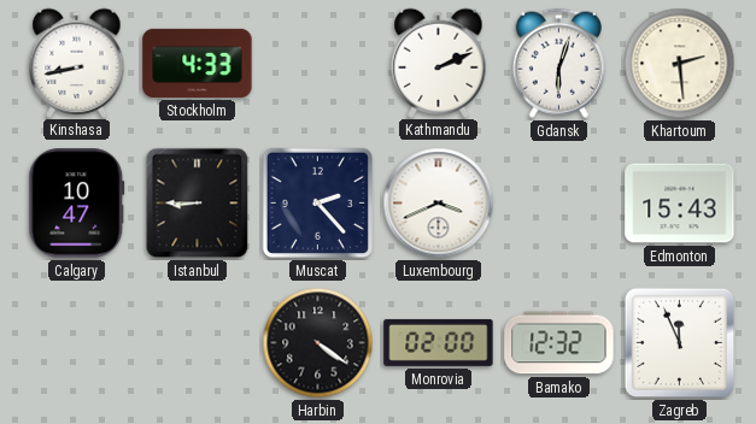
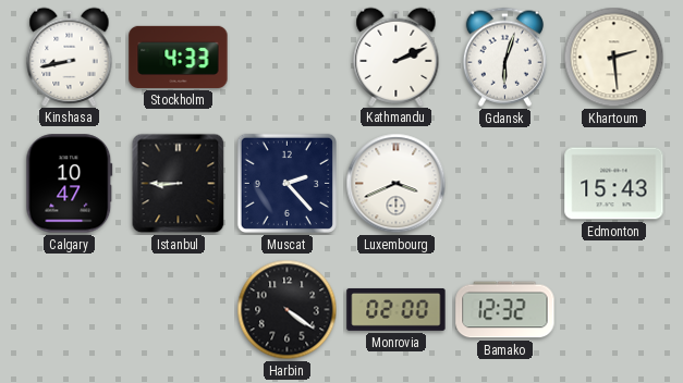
Zagreb: 11:56 -> none (680, 343)
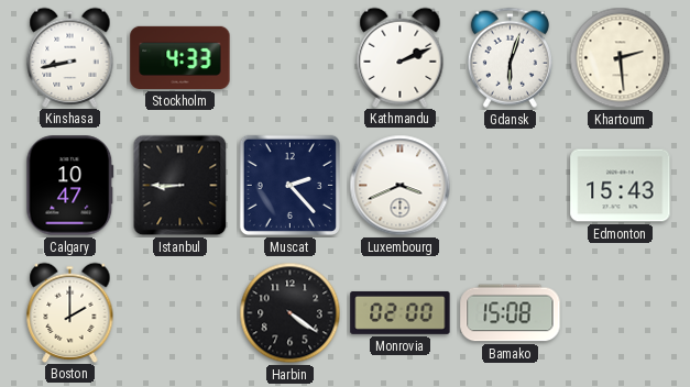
Boston: none -> 2:00 (70, 312)
Bamako: 12:32 -> 15:08 (511, 313)
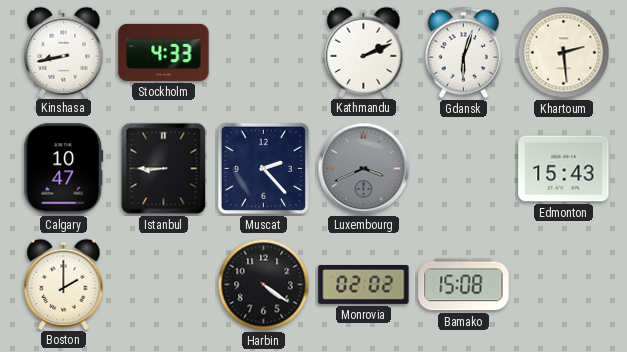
Luxembourg dial: white -> grey (364, 169)
Monrovia: 02:00 -> 02:02 (364, 284)
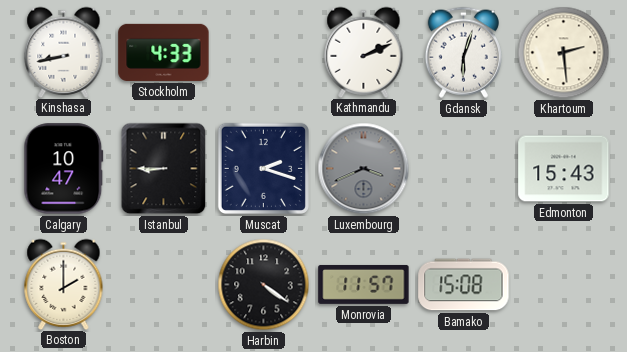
Muscat: 2:23 -> 2:18 (263, 168)
Monrovia: 02:02 -> 11:57 (364, 284)
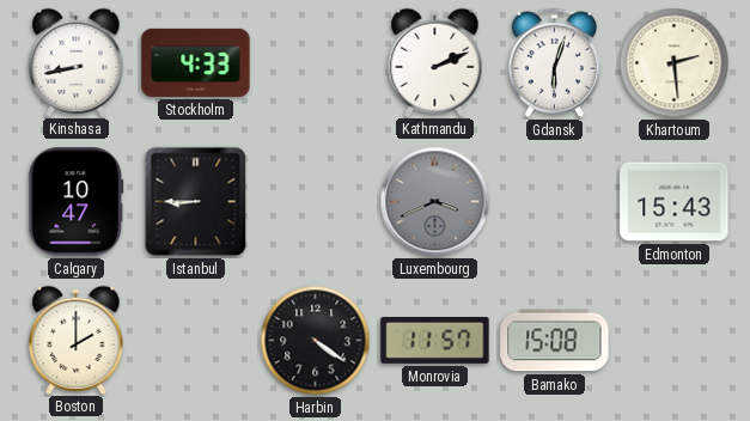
Muscat: 2:18 -> none (263, 168)
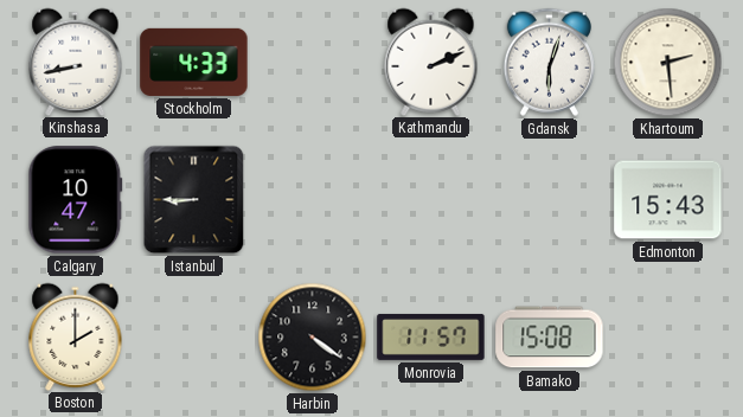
Luxembourg: 3:41 -> none (435, 202)
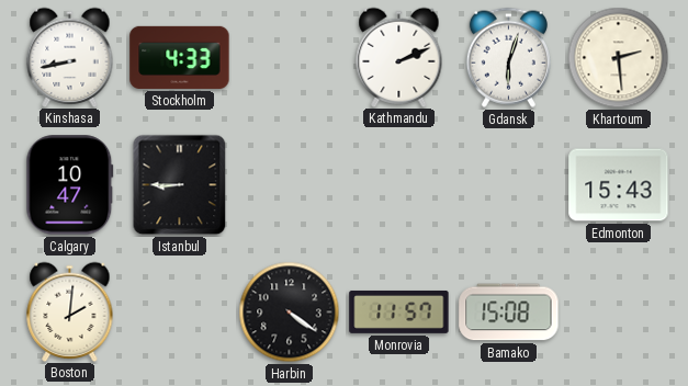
Boston: 2:00 -> 2:01 (70, 311)
